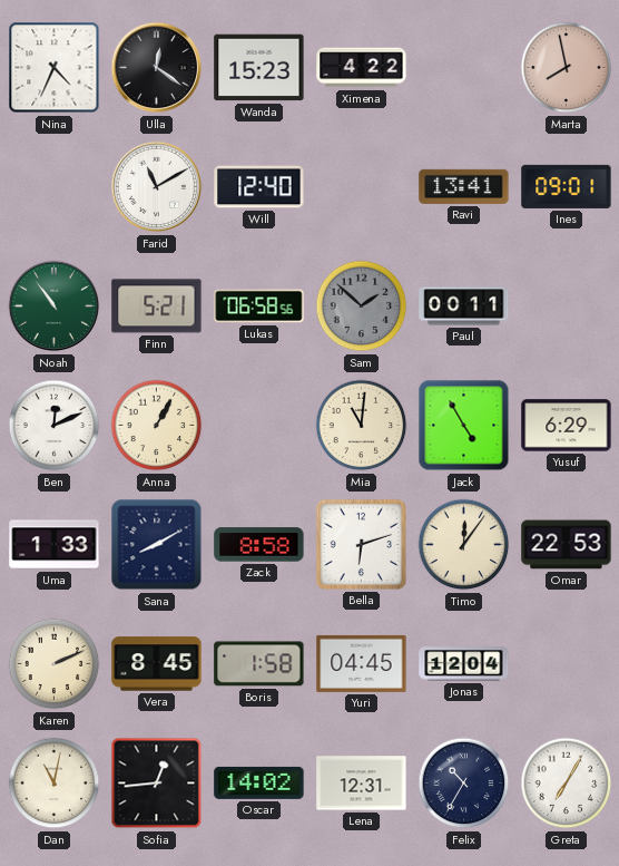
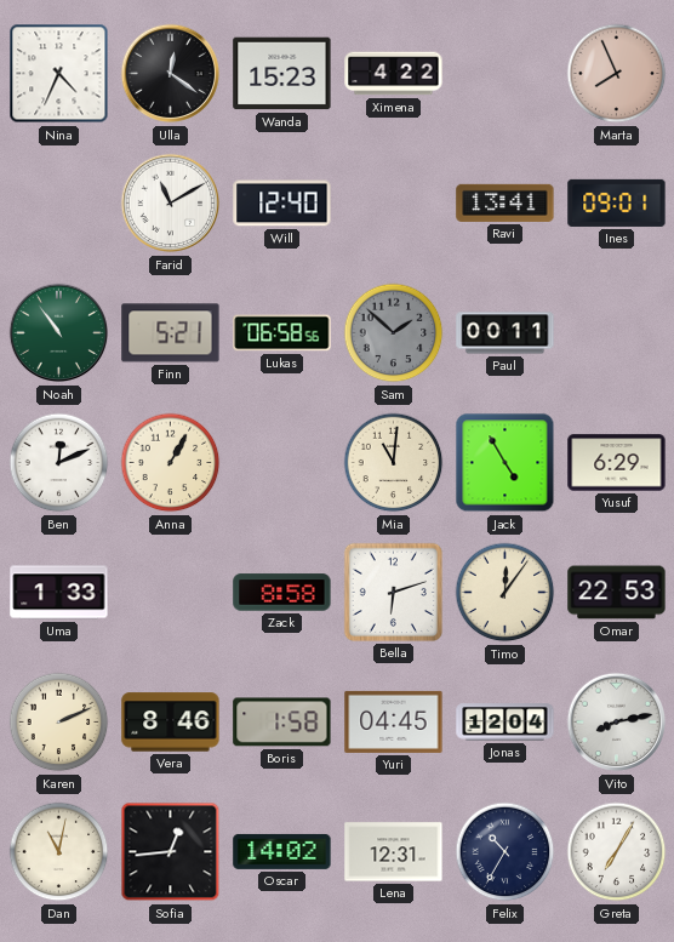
Marta: 7:58 -> 7:56 (617, 74)
Sana: 8:10 -> none (157, 545)
Vera: 8:45 -> 8:46 (171, 723)
Vito: none -> 8:13 (617, 723)
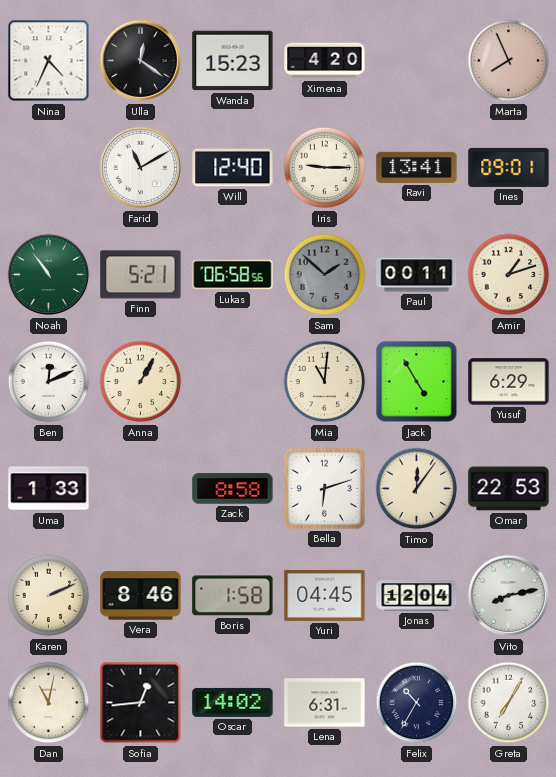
Ximena: 4:22 -> 4:20 (325, 61)
Iris: none -> 9:15 (325, 168)
Amir: none -> 1:12 (509, 275)
Lena: 12:31 -> 6:31 (325, 703)
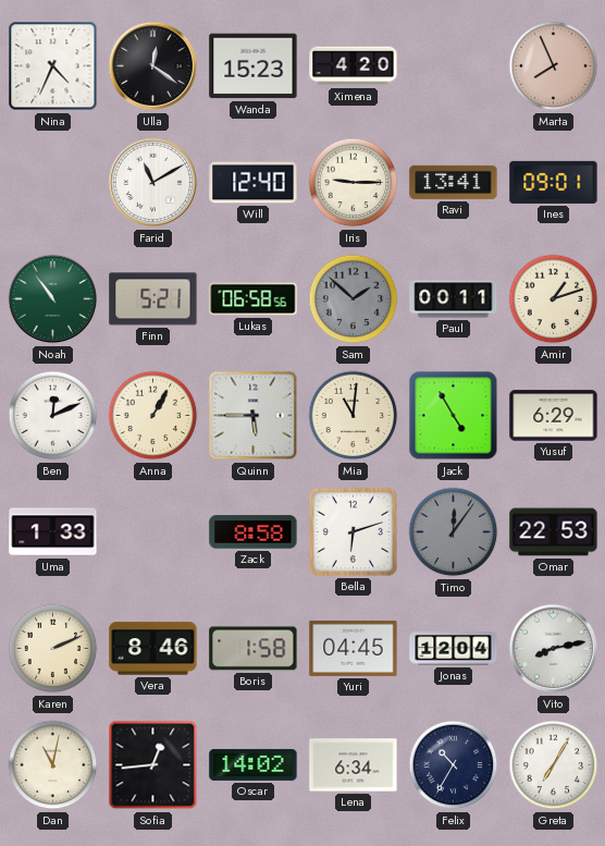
Quinn: none -> 5:45 (254, 416)
Timo dial: cream -> grey (454, 532)
Lena: 6:31 -> 6:34 (354, 765)
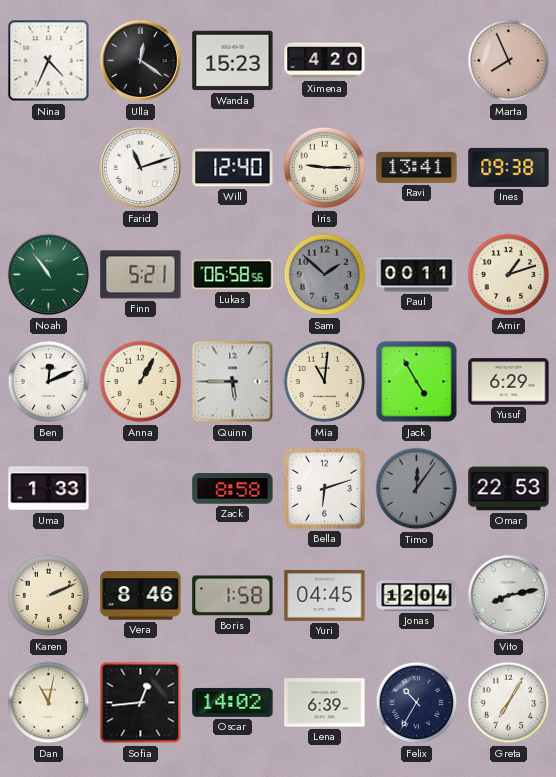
Farid: 11:10 -> 11:12 (141, 168)
Ines: 09:01 -> 09:38 (509, 167)
Lena: 6:34 -> 6:39 (325, 703)
